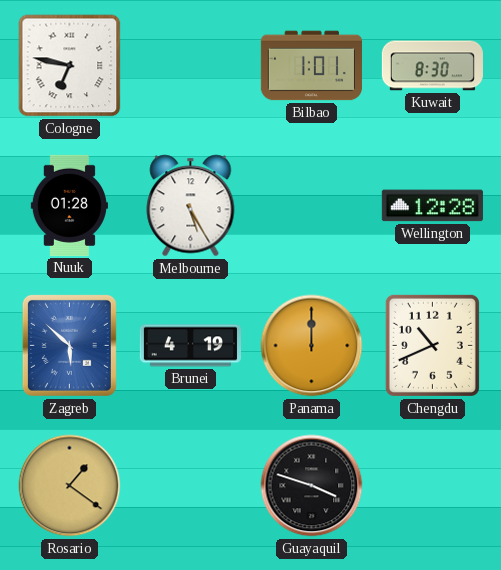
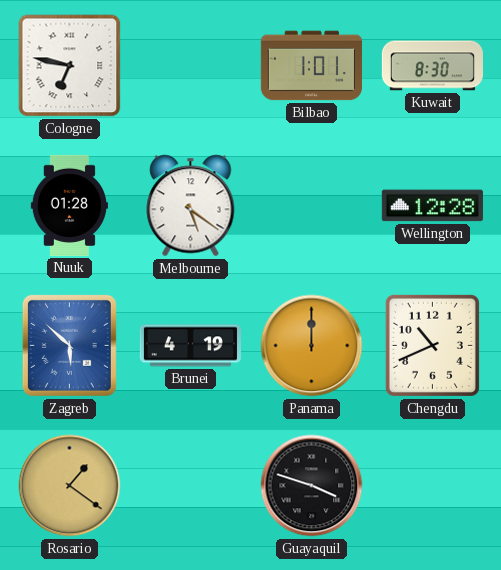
Melbourne: 5:25 -> 5:21 (191, 206)
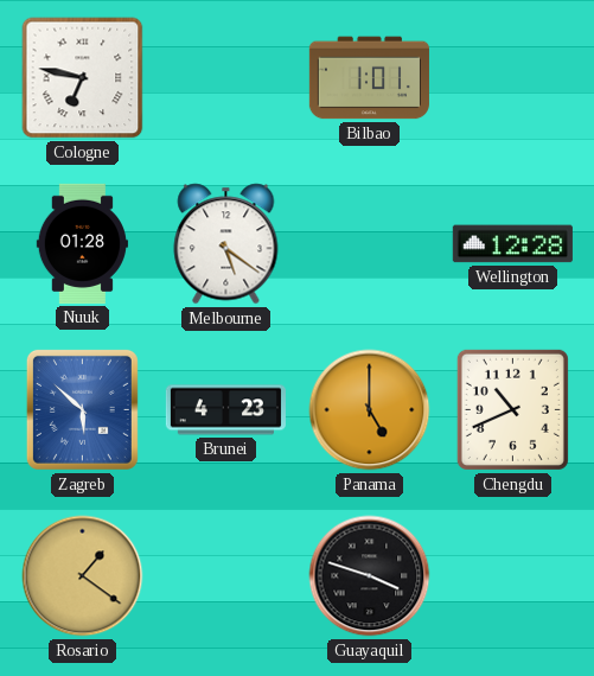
Kuwait: 8:30 -> none (432, 66)
Brunei: 4:19 -> 4:23 (225, 410)
Panama: 12:00 -> 5:00 (370, 410)
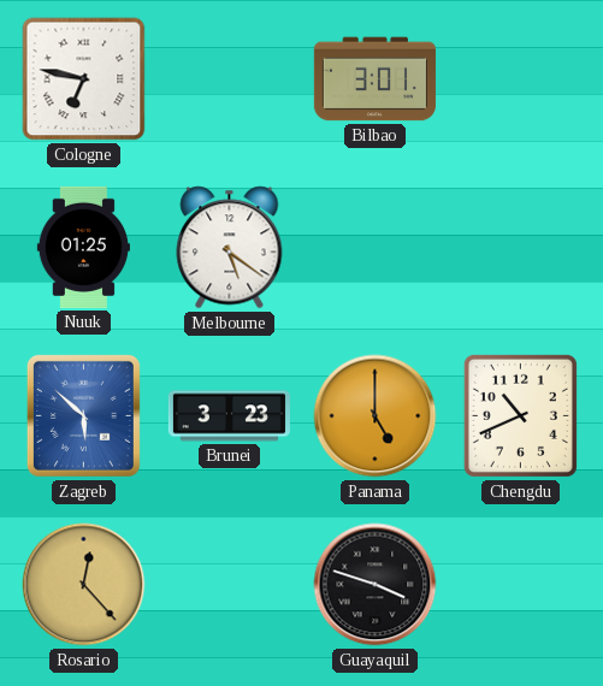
Bilbao: 1:01 -> 3:01 (374, 79)
Nuuk: 01:28 -> 01:25 (83, 247)
Wellington: 12:28 -> none (512, 244)
Brunei: 4:23 -> 3:23 (229, 416)
Rosario: 1:21 -> 12:23 (84, 585)
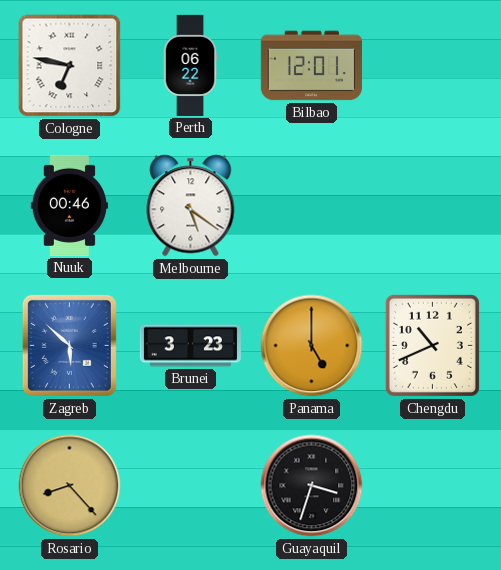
Perth: none -> 06:22 (190, 65)
Bilbao: 3:01 -> 12:01 (311, 66)
Nuuk: 01:25 -> 00:46 (69, 205)
Rosario: 12:23 -> 8:23 (70, 486)
Guayaquil: 3:48 -> 3:33 (312, 486)
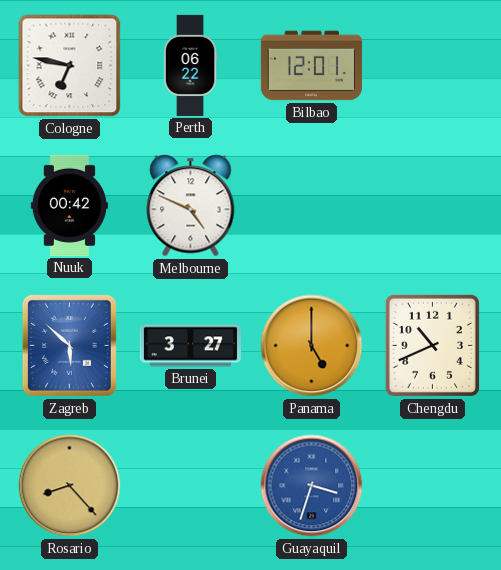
Nuuk: 00:46 -> 00:42 (69, 205)
Melbourne: 5:21 -> 4:49 (191, 206)
Brunei: 3:23 -> 3:27 (190, 346)
Guayaquil dial: black -> blue (312, 486)
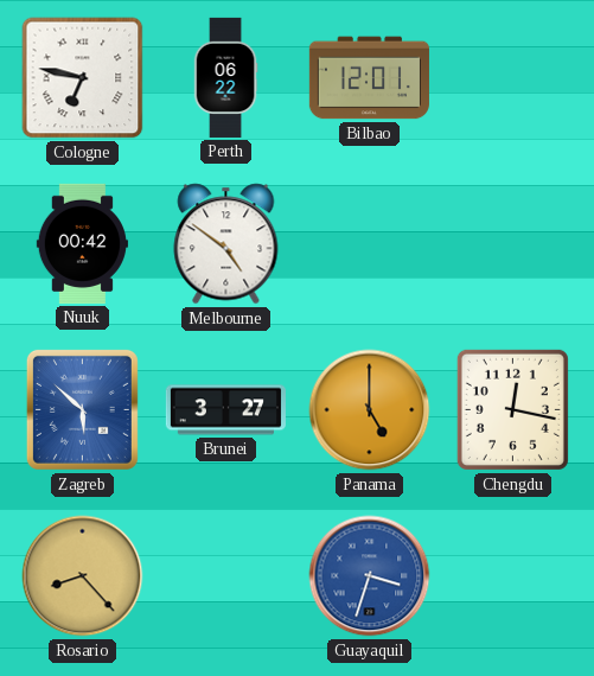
Melbourne: 4:49 -> 4:51 (226, 244)
Chengdu: 10:41 -> 12:17 (512, 409)
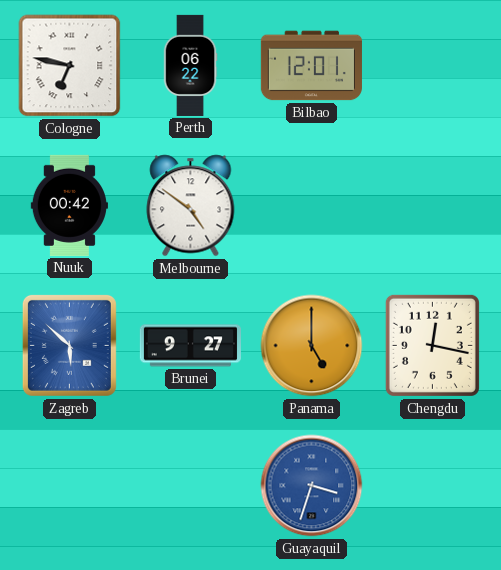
Brunei: 3:27 -> 9:27 (190, 346)
Rosario: 8:23 -> none (83, 576)
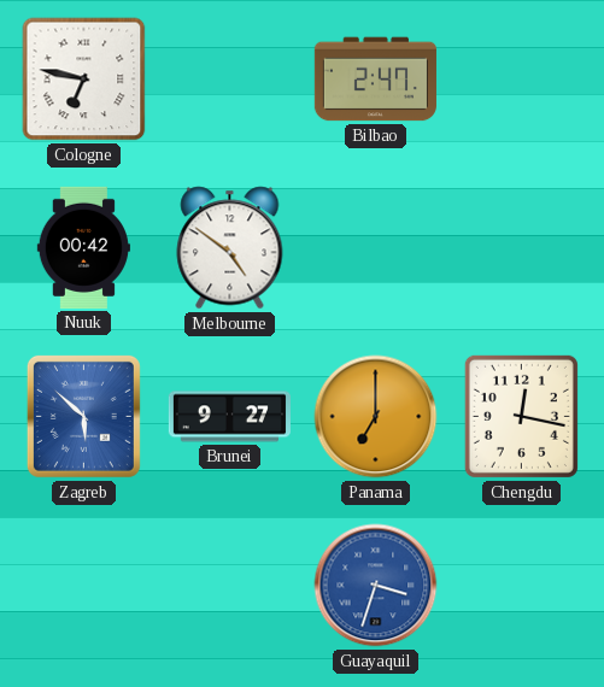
Perth: 06:22 -> none (190, 65)
Bilbao: 12:01 -> 2:47 (375, 80)
Panama: 5:00 -> 7:00 (376, 417)
